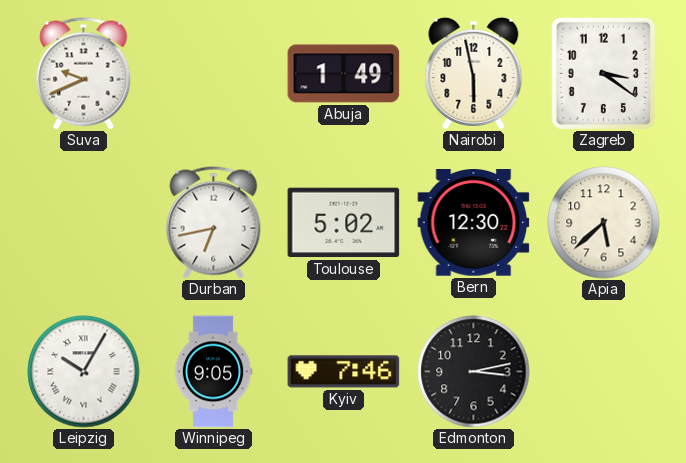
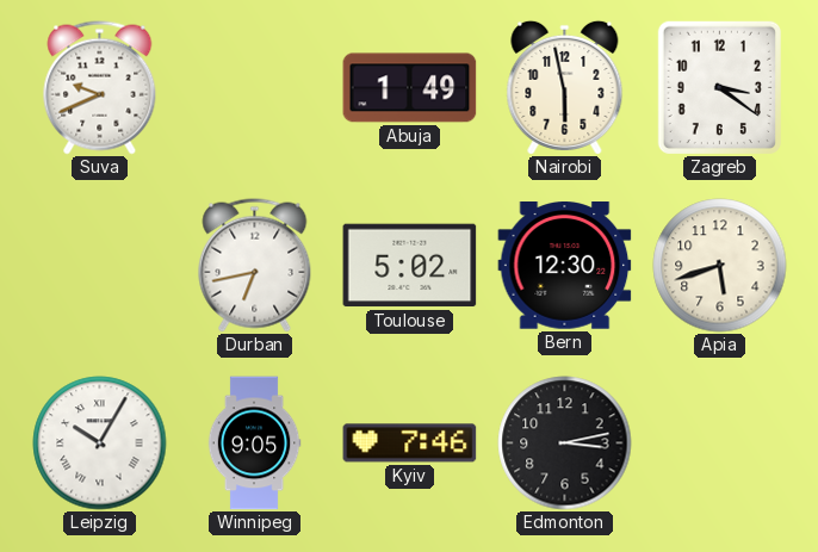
Apia: 5:38 -> 5:42 (720, 266)
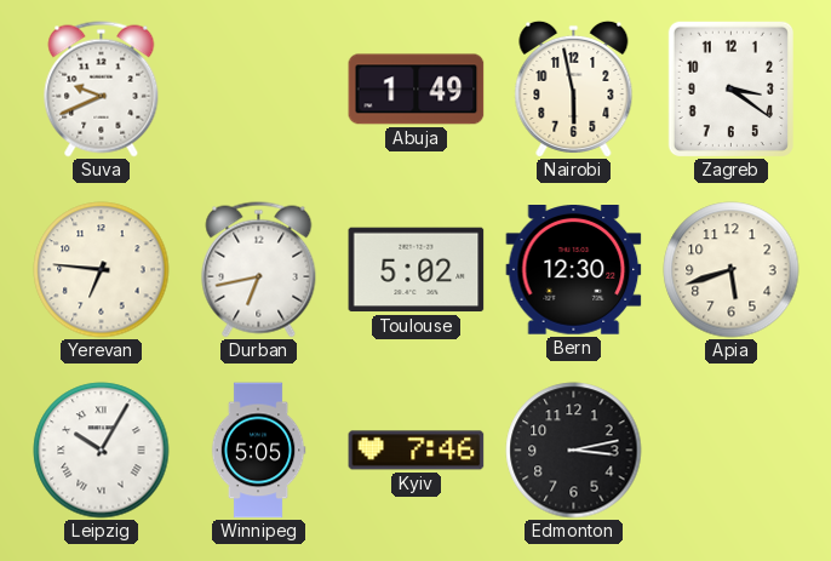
Yerevan: none -> 6:46 (102, 270)
Winnipeg: 9:05 -> 5:05 (258, 451)
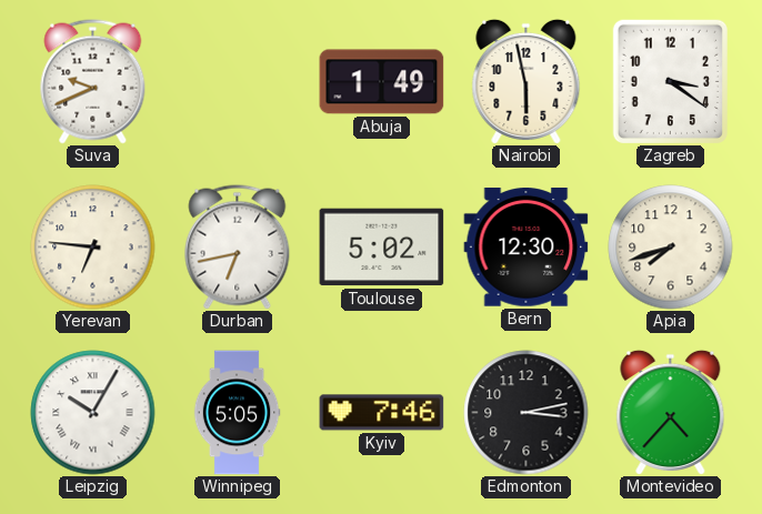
Apia: 5:42 -> 7:42 (671, 248)
Montevideo: none -> 4:37 (671, 412)
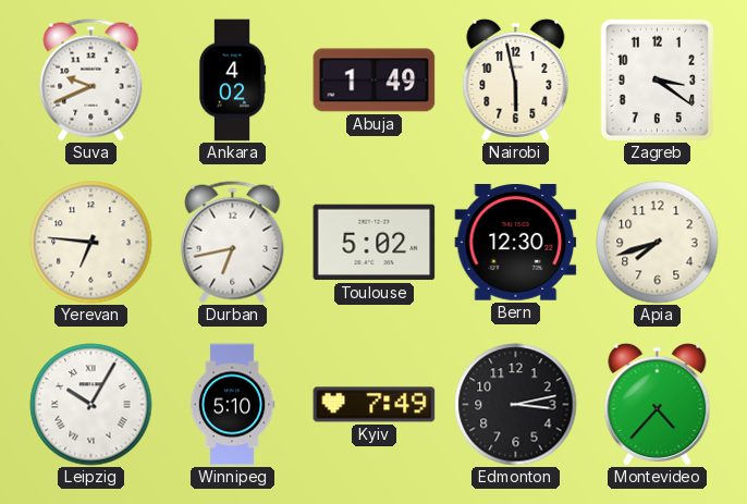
Ankara: none -> 4:02 (232, 81)
Winnipeg: 5:05 -> 5:10 (232, 405)
Kyiv: 7:46 -> 7:49 (375, 405)
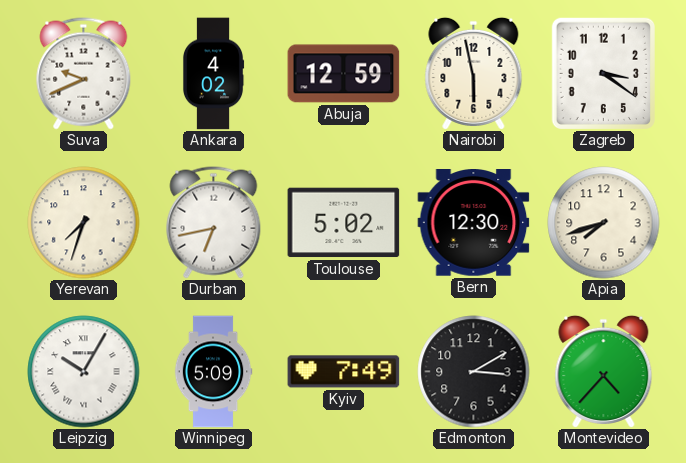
Abuja: 1:49 -> 12:59 (344, 74)
Yerevan: 6:46 -> 7:33 (84, 223)
Winnipeg: 5:10 -> 5:09 (213, 372)
Edmonton: 3:13 -> 3:10 (474, 372)
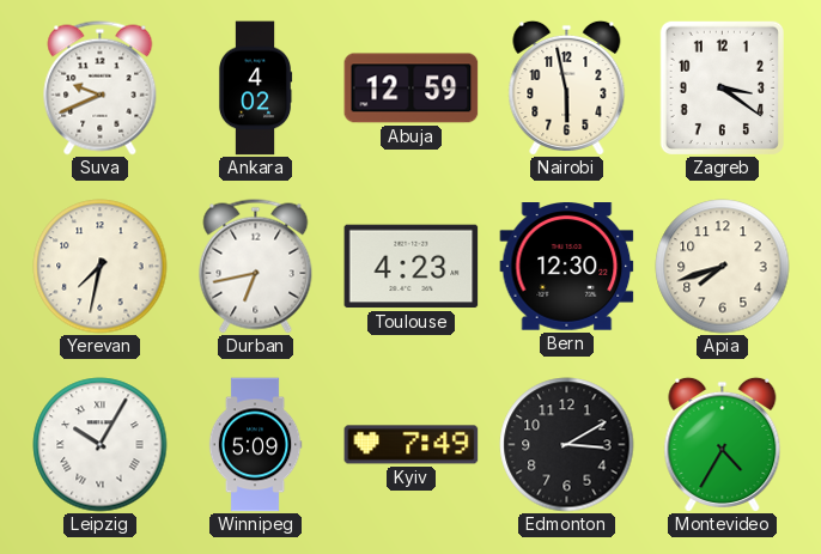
Yerevan: 7:33 -> 7:32 (101, 267)
Toulouse: 5:02 -> 4:23 (412, 267)
Montevideo: 4:37 -> 4:35 (723, 444)
